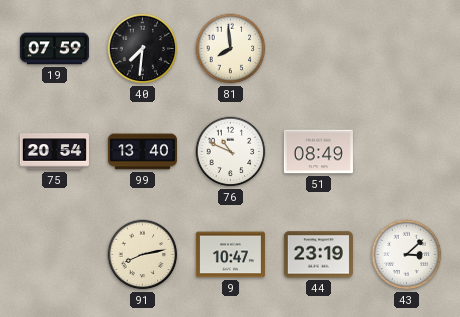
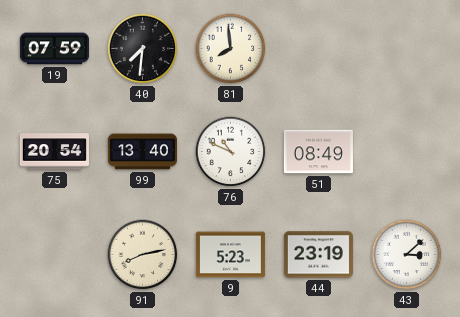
9: 10:47 -> 5:23 (230, 255)
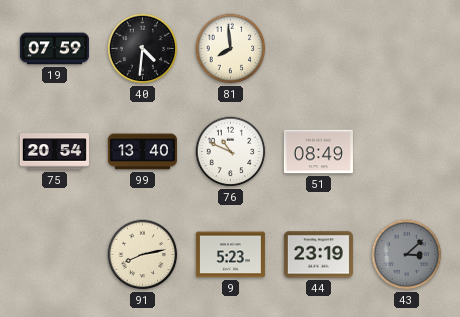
40: 7:31 -> 4:31 (143, 49)
43 dial: white -> grey (407, 255)
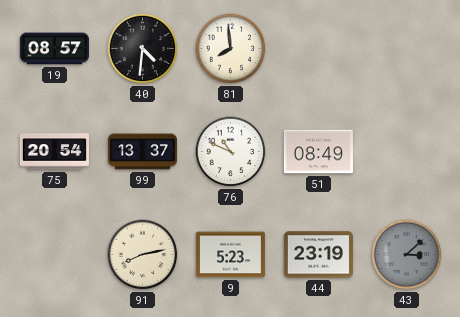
19: 07:59 -> 08:57 (54, 49)
99: 13:40 -> 13:37 (142, 152)
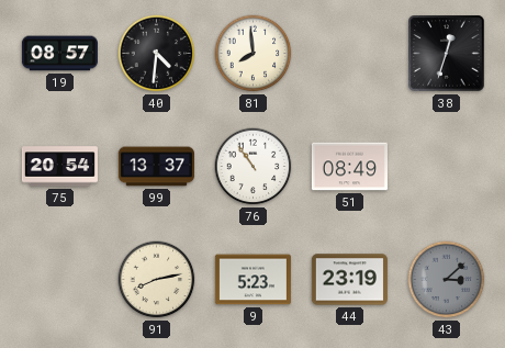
38: none -> 12:33 (447, 54)
76: 10:49 -> 10:54 (254, 167)
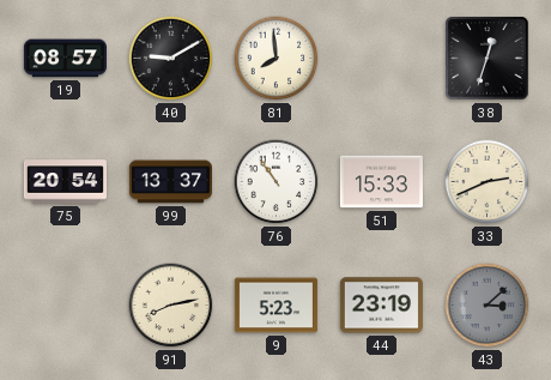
40: 4:31 -> 9:10 (171, 59)
51: 08:49 -> 15:33 (381, 182)
33: none -> 2:41 (488, 182)
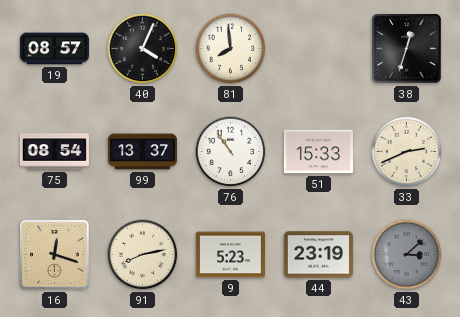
40: 9:10 -> 4:04 (143, 49)
75: 20:54 -> 08:54 (54, 152)
16: none -> 12:18 (55, 255)
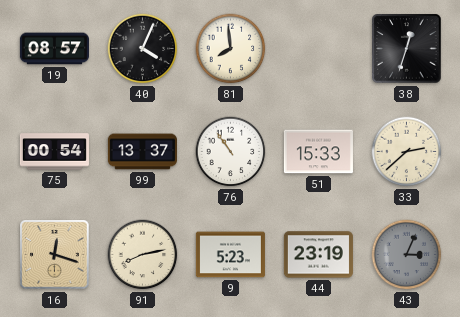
75: 08:54 -> 00:54 (54, 152)
33: 2:41 -> 2:38 (407, 152)
43: 3:08 -> 3:04 (407, 255)
